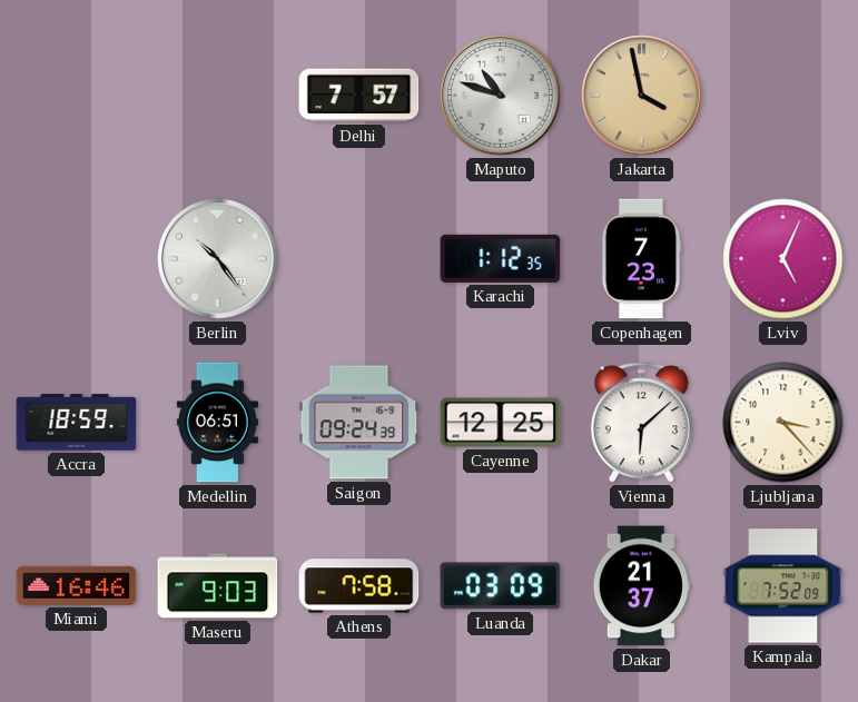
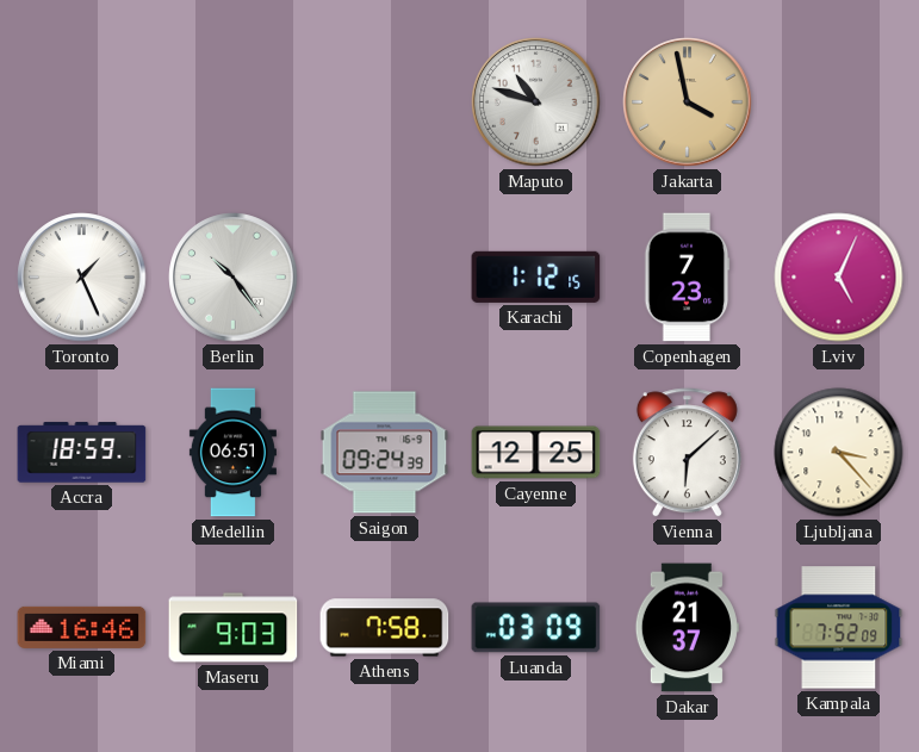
Delhi: 7:57 -> none (359, 96)
Toronto: none -> 1:26 (82, 278)
Karachi: 1:12:35 -> 1:12:15 (536, 276)
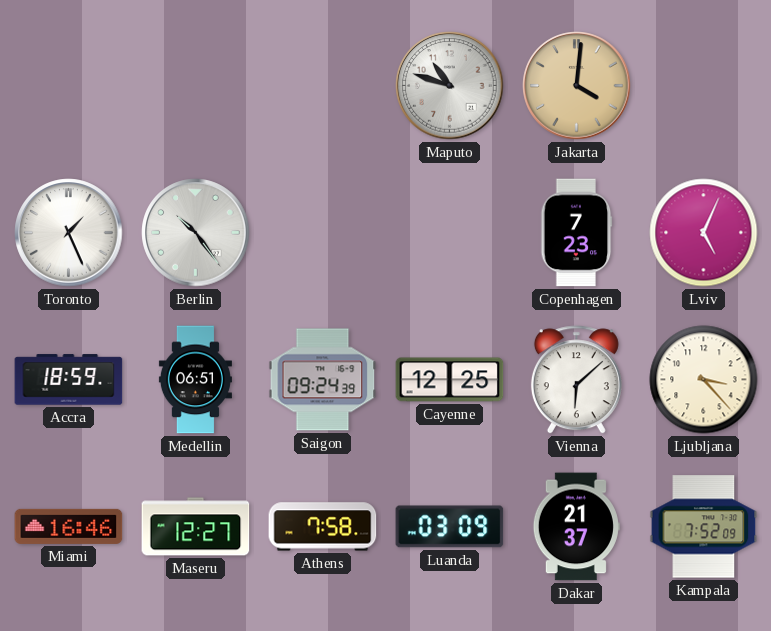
Jakarta: 3:58 -> 4:01 (577, 86)
Karachi: 1:12 -> none (536, 276)
Maseru: 9:03 -> 12:27 (196, 527)
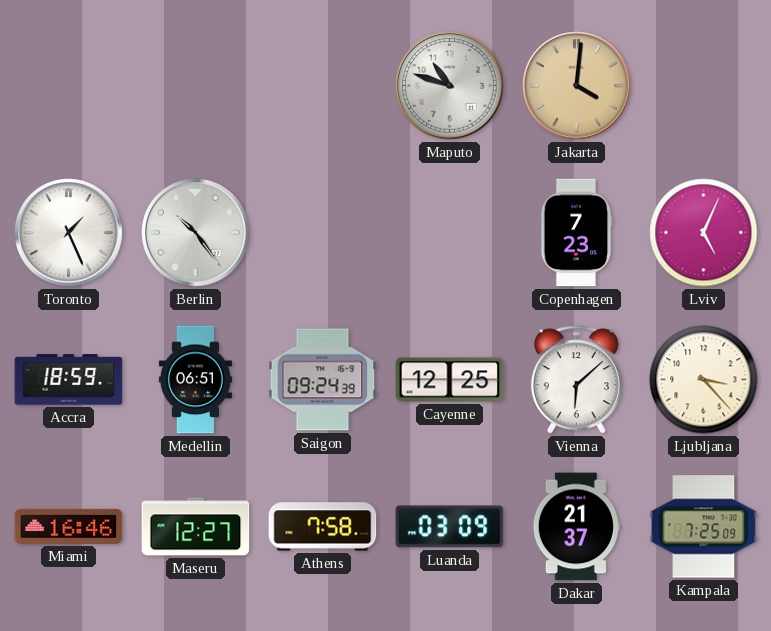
Kampala: 7:52 -> 7:25 (704, 527)
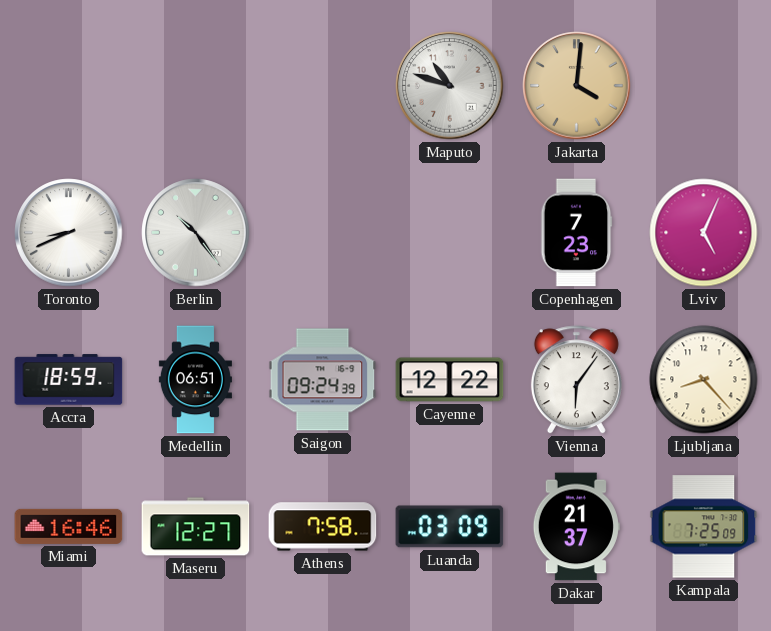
Toronto: 1:26 -> 8:41 (69, 233)
Cayenne: 12:25 -> 12:22 (450, 380)
Vienna: 6:08 -> 6:06 (576, 380)
Ljubljana: 3:23 -> 8:23 (704, 380)
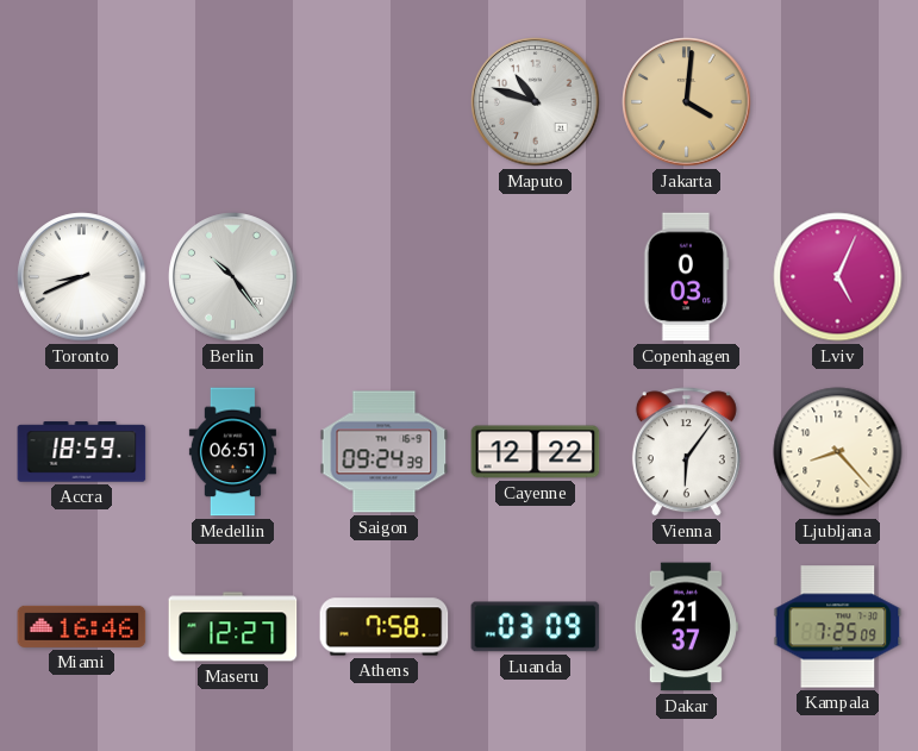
Copenhagen: 7:23 -> 0:03 (687, 277)
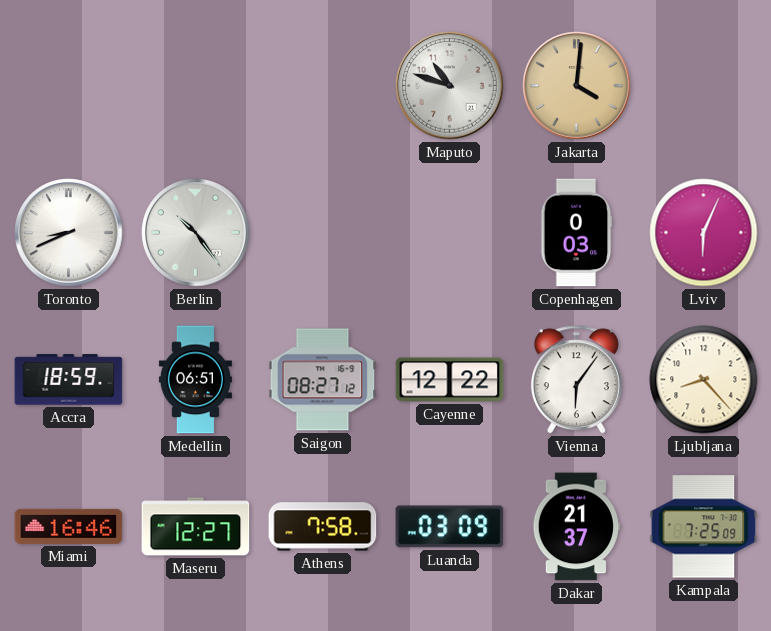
Lviv: 5:04 -> 6:04 (704, 233)
Saigon: 09:24 -> 08:27 (323, 380)
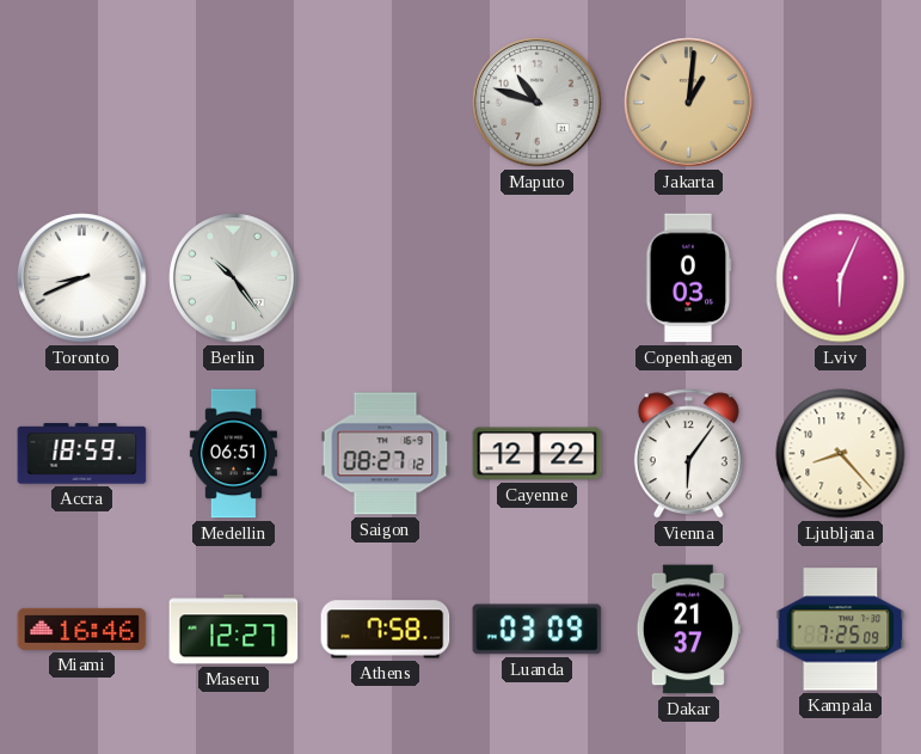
Jakarta: 4:01 -> 1:01 (689, 103)
